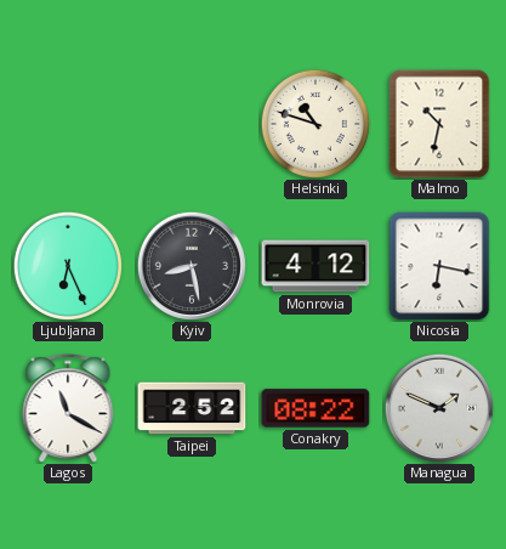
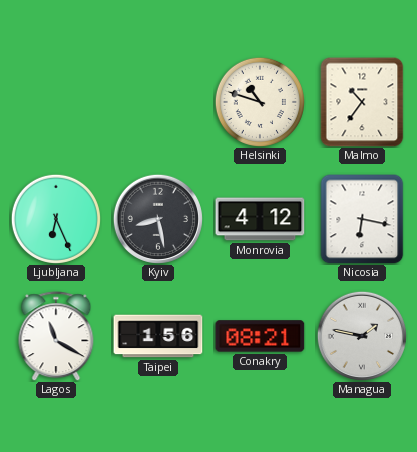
Malmo: 10:32 -> 10:36 (362, 102)
Taipei: 2:52 -> 1:56 (158, 336)
Conakry: 08:22 -> 08:21 (260, 336)
Managua: 1:49 -> 1:47 (362, 336)
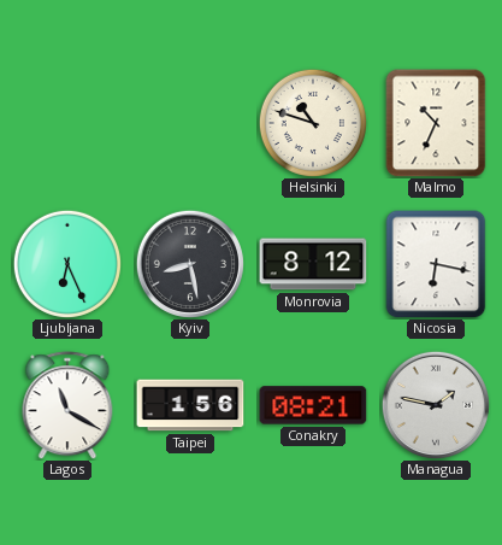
Malmo: 10:36 -> 10:34 (436, 123)
Monrovia: 4:12 -> 8:12 (313, 264)
